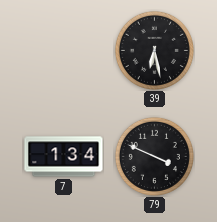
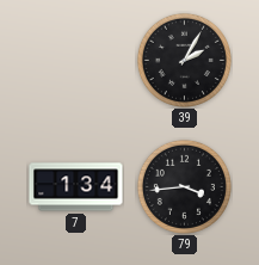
39: 6:28 -> 2:05 (184, 60)
79: 3:49 -> 3:44 (184, 186)
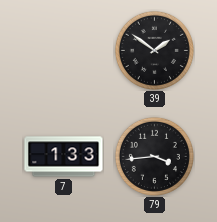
39: 2:05 -> 1:51 (154, 50)
7: 1:34 -> 1:33 (64, 157)
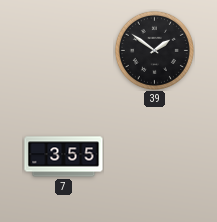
7: 1:33 -> 3:55 (64, 157)
79: 3:44 -> none (154, 156)
